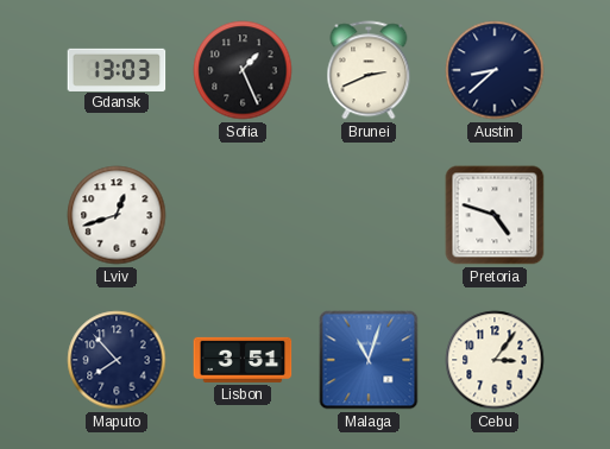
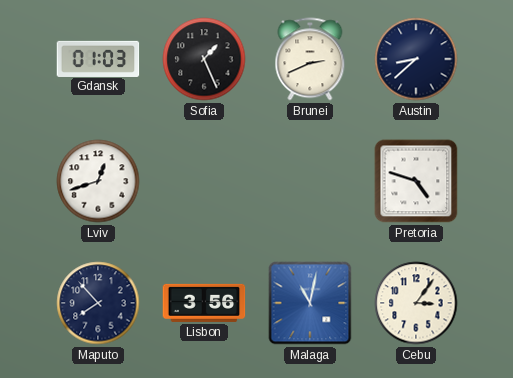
Gdansk: 13:03 -> 01:03 (98, 58)
Lisbon: 3:51 -> 3:56 (204, 303)
Malaga: 11:03 -> 11:02 (310, 303)
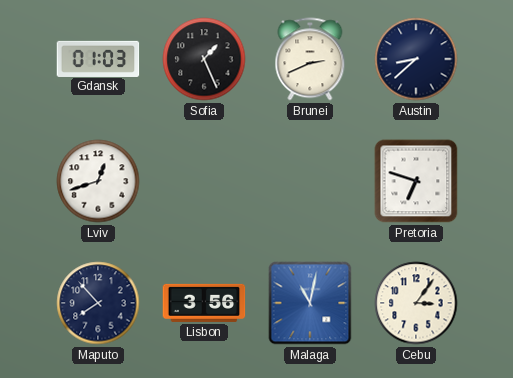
Pretoria: 4:48 -> 6:48 (416, 181)
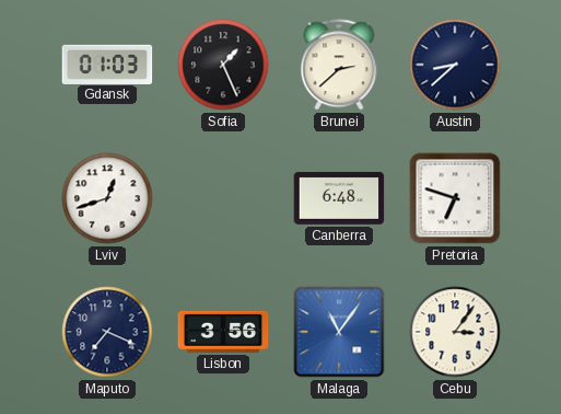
Brunei: 2:41 -> 2:38 (339, 65)
Canberra: none -> 6:48 (339, 198)
Maputo: 7:53 -> 7:19 (107, 332)
Malaga: 11:02 -> 11:06 (339, 332)
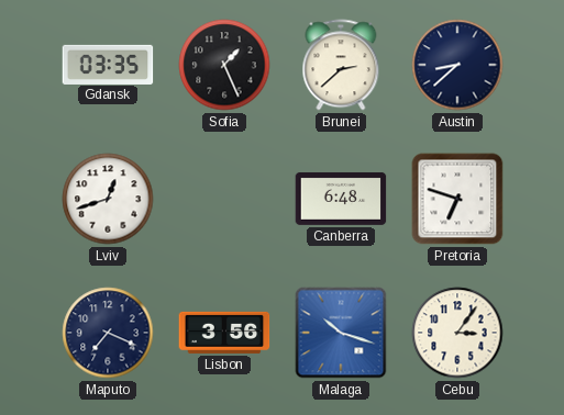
Gdansk: 01:03 -> 03:35 (108, 64)
Malaga: 11:06 -> 10:18 (341, 333)
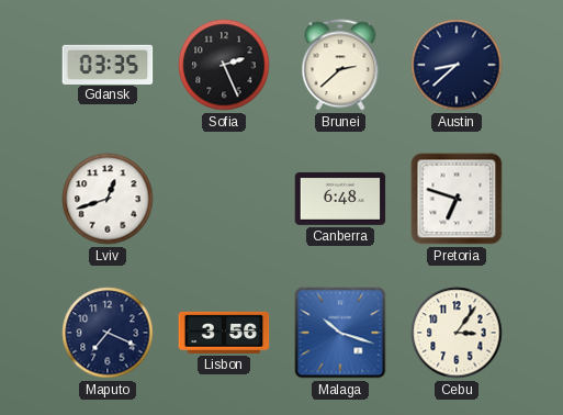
Sofia: 1:26 -> 2:26 (224, 65)
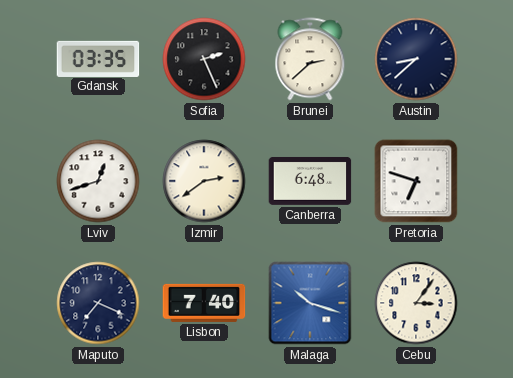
Izmir: none -> 2:39 (204, 181)
Lisbon: 3:56 -> 7:40 (204, 303)
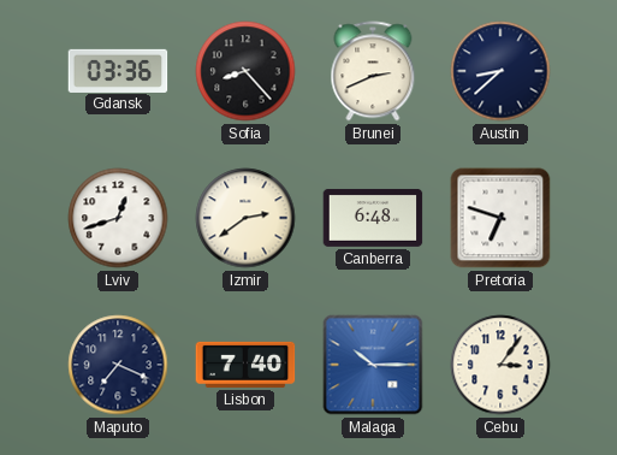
Gdansk: 03:35 -> 03:36 (118, 70)
Sofia: 2:26 -> 8:23 (245, 71)
Brunei: 2:38 -> 2:41 (373, 71)
Malaga: 10:18 -> 10:15 (373, 365)
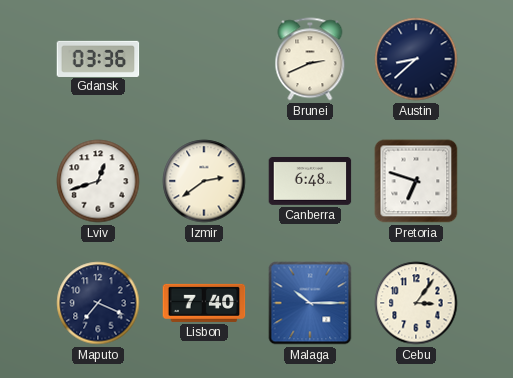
Sofia: 8:23 -> none (245, 71)
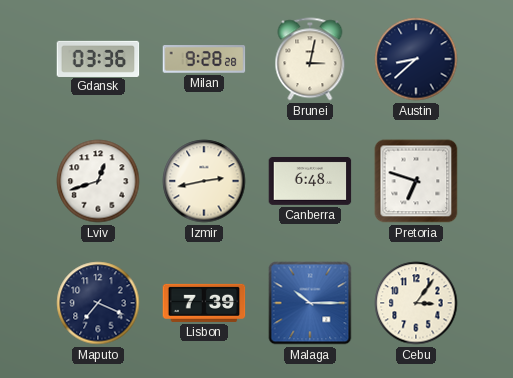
Milan: none -> 9:28 (204, 59)
Brunei: 2:41 -> 3:02 (310, 59)
Izmir: 2:39 -> 2:43 (204, 181)
Lisbon: 7:40 -> 7:39 (204, 303)
